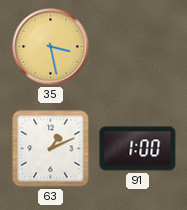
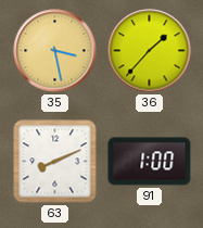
36: none -> 1:37 (150, 51)
63: 1:11 -> 8:11 (55, 162)
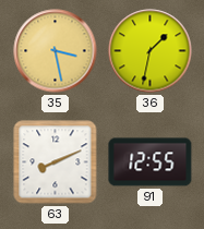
36: 1:37 -> 1:32 (151, 51)
91: 1:00 -> 12:55 (151, 162)
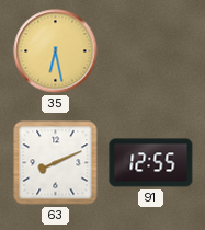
35: 3:28 -> 6:28 (56, 51)
36: 1:32 -> none (151, 51)
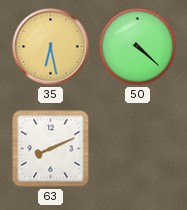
50: none -> 4:22 (138, 47)
91: 12:55 -> none (151, 163)
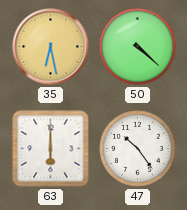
63: 8:11 -> 6:00 (51, 149)
47: none -> 10:24 (138, 149)
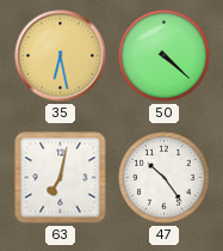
63: 6:00 -> 7:02 (61, 178)
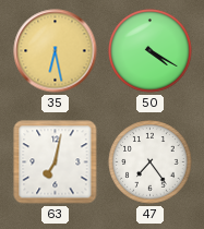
50: 4:22 -> 4:20 (151, 51)
47: 10:24 -> 7:24 (151, 162)
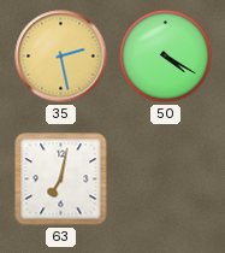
35: 6:28 -> 2:28 (61, 57)
47: 7:24 -> none (151, 162)
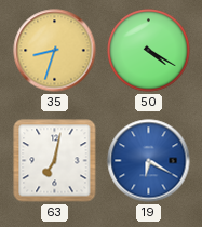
35: 2:28 -> 8:33 (55, 51)
19: none -> 6:20 (149, 161)
